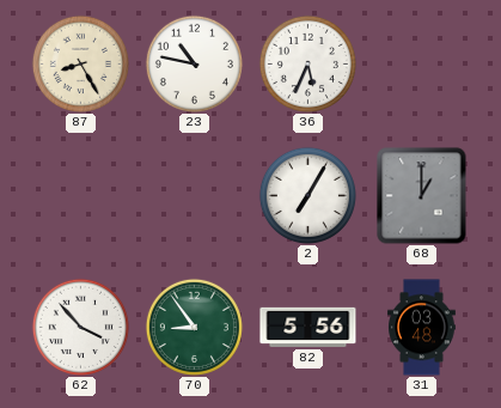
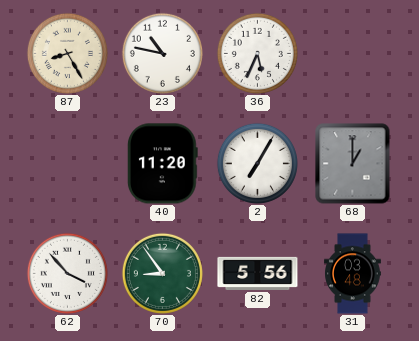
40: none -> 11:20 (162, 164)
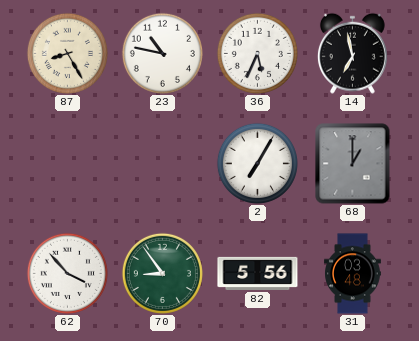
14: none -> 6:58 (352, 53)
40: 11:20 -> none (162, 164)
